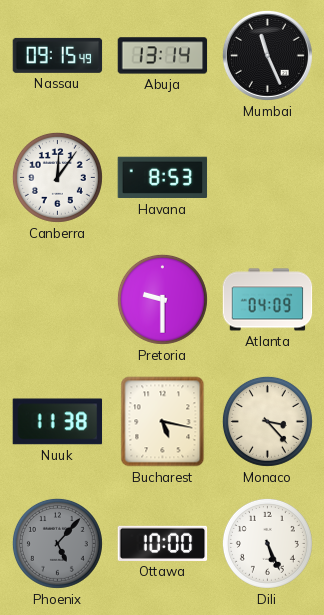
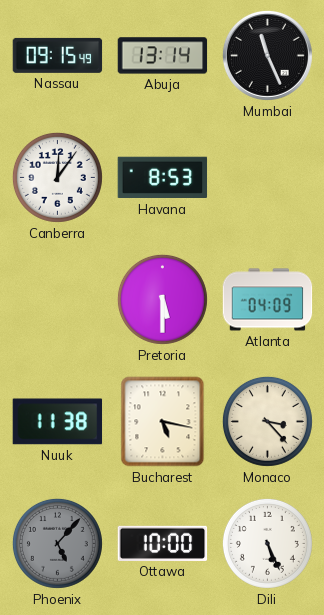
Pretoria: 9:30 -> 5:30 (162, 299)
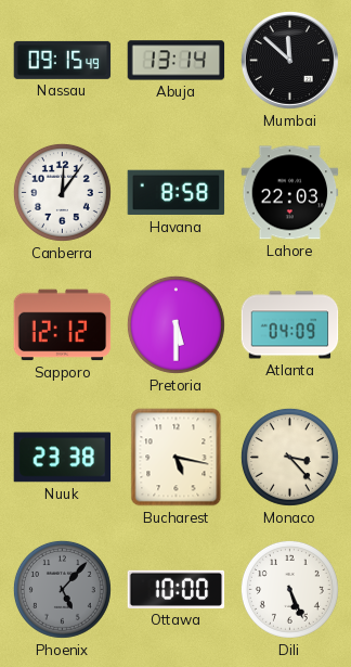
Mumbai: 11:26 -> 11:52 (289, 60)
Havana: 8:53 -> 8:58 (177, 193)
Lahore: none -> 22:03 (290, 193)
Sapporo: none -> 12:12 (63, 325)
Nuuk: 11:38 -> 23:38 (63, 458)
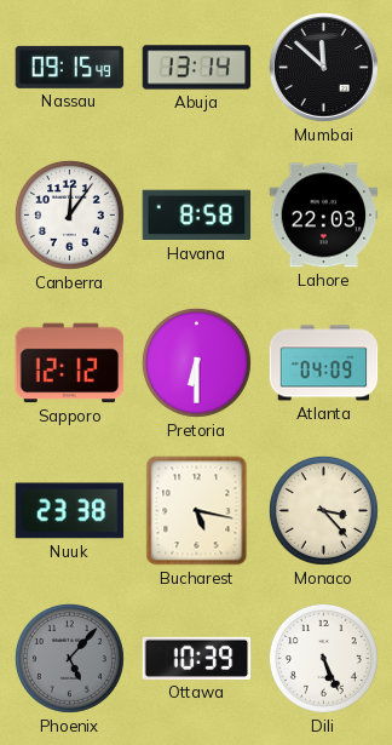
Pretoria: 5:30 -> 6:30 (196, 362)
Ottawa: 10:00 -> 10:39 (197, 658)
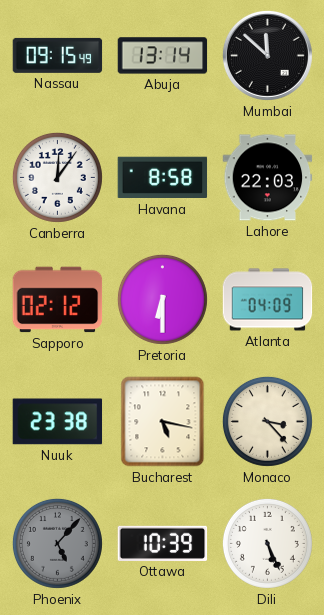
Sapporo: 12:12 -> 02:12 (58, 300)
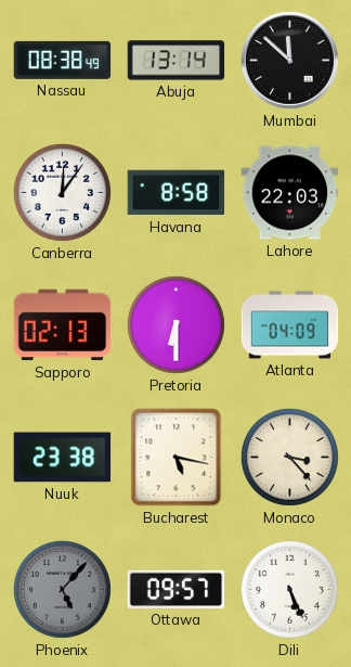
Nassau: 09:15 -> 08:38 (63, 60)
Sapporo: 02:12 -> 02:13 (63, 325)
Ottawa: 10:39 -> 09:57 (177, 589)
